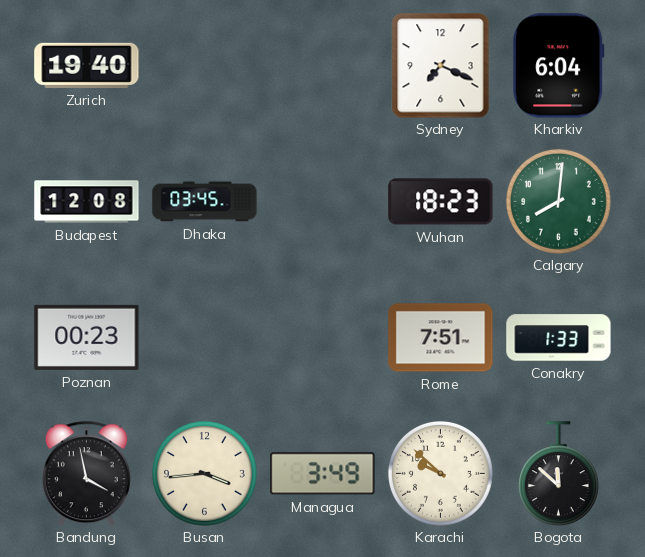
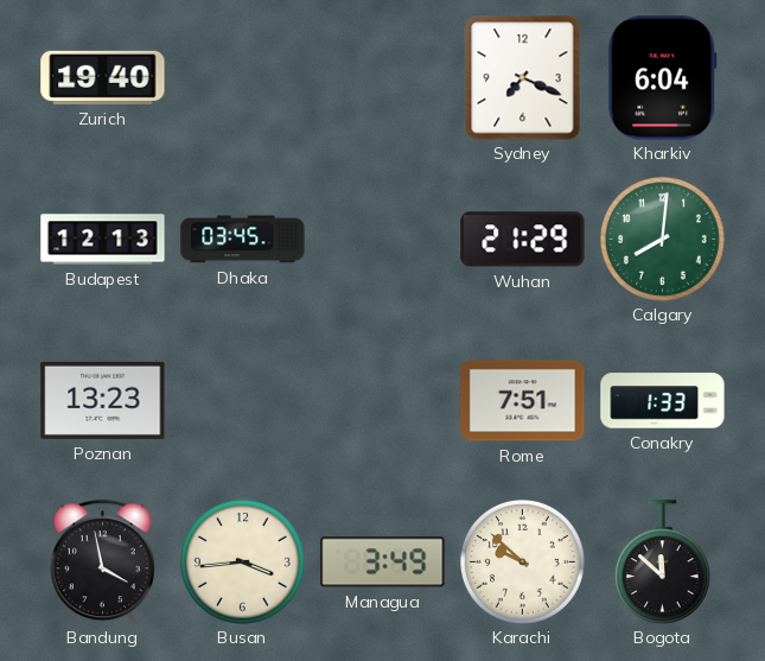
Budapest: 12:08 -> 12:13 (103, 240)
Wuhan: 18:23 -> 21:29 (523, 240)
Poznan: 00:23 -> 13:23 (103, 400)
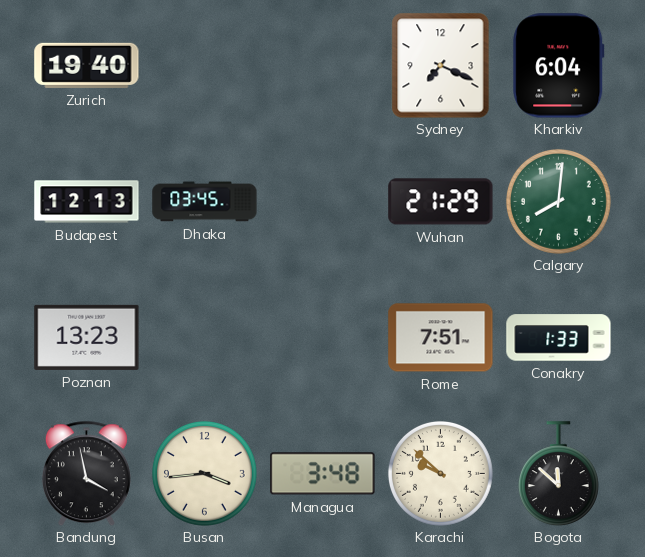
Managua: 3:49 -> 3:48 (323, 474)
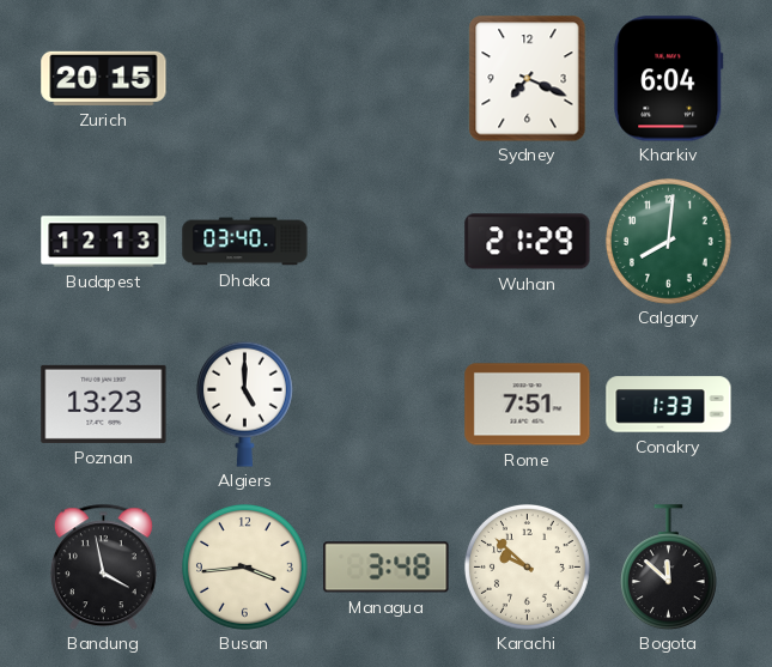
Zurich: 19:40 -> 20:15 (104, 78)
Dhaka: 03:45 -> 03:40 (245, 242)
Algiers: none -> 5:00 (244, 404)
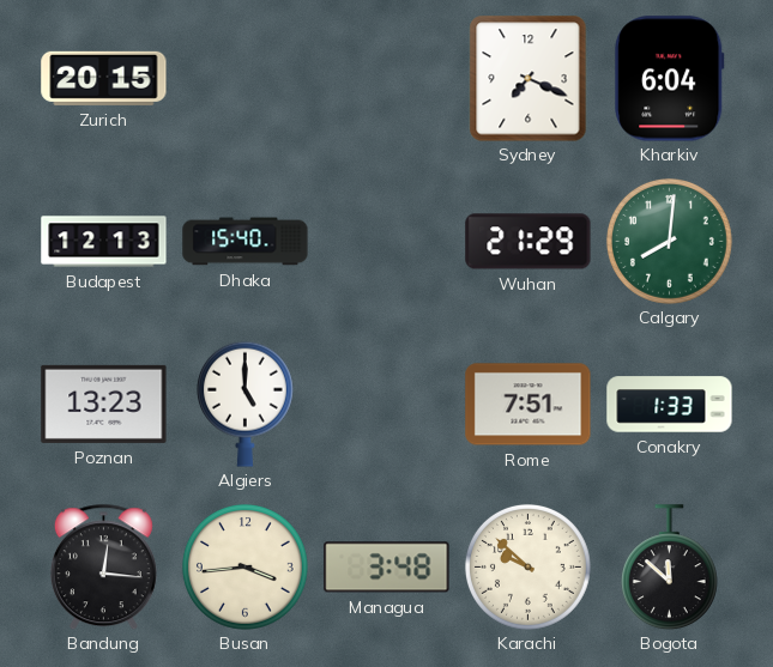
Dhaka: 03:40 -> 15:40 (246, 242)
Bandung: 3:58 -> 12:16 (103, 566)
